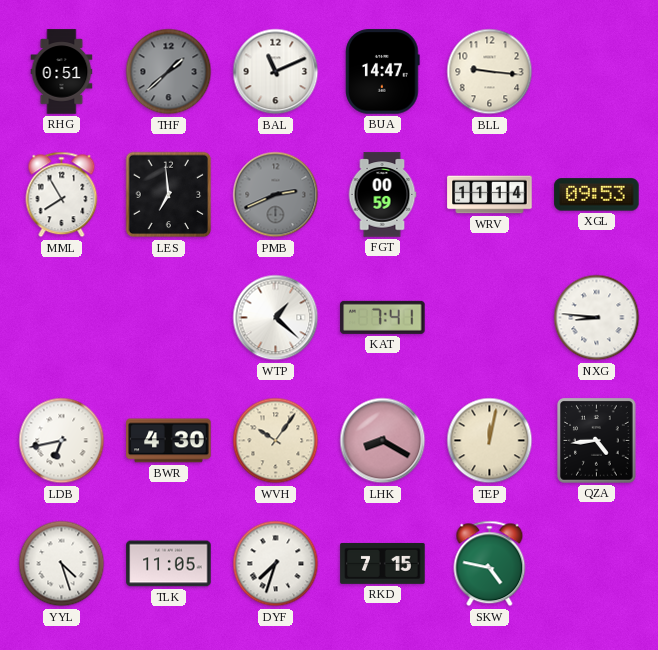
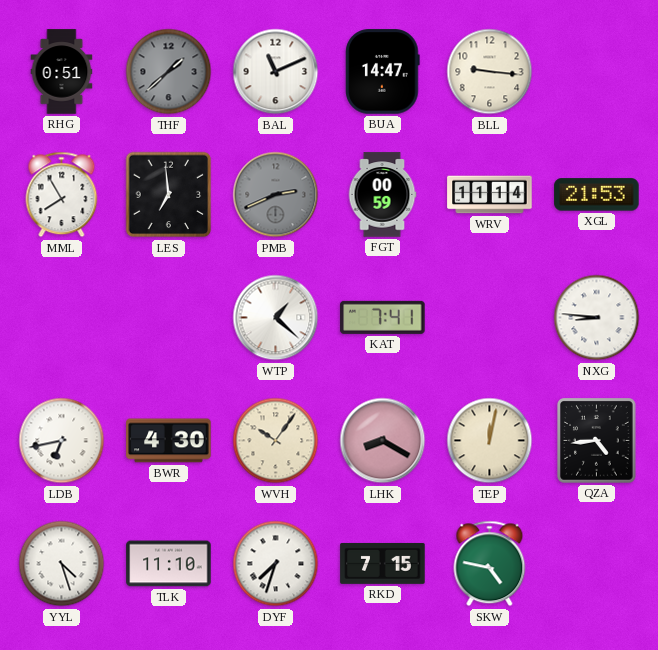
XGL: 09:53 -> 21:53 (597, 195)
TLK: 11:05 -> 11:10 (169, 564)
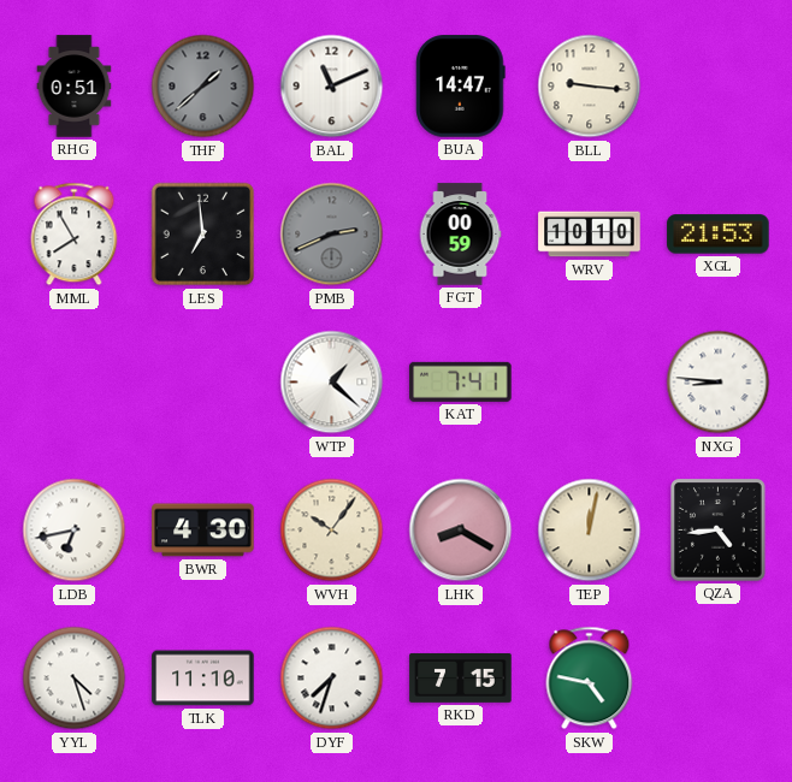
WRV: 11:14 -> 10:10 (590, 235)
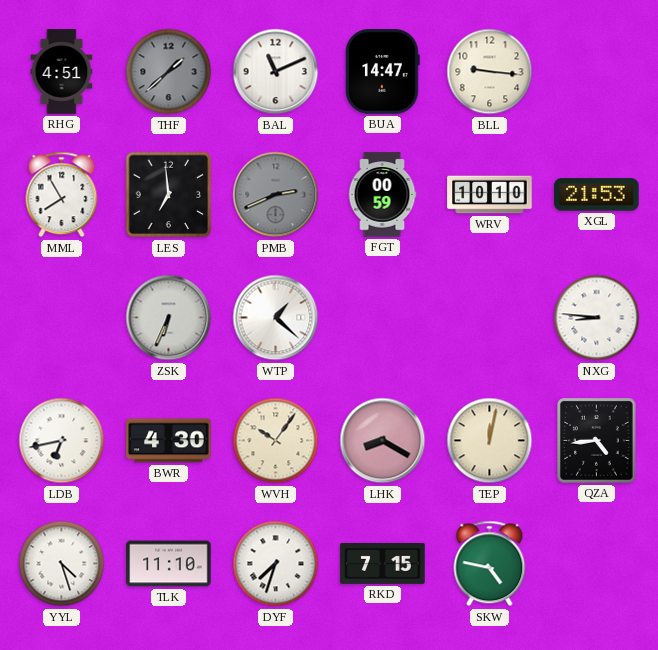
RHG: 0:51 -> 4:51 (62, 72)
ZSK: none -> 6:34 (169, 318)
KAT: 7:41 -> none (461, 381)
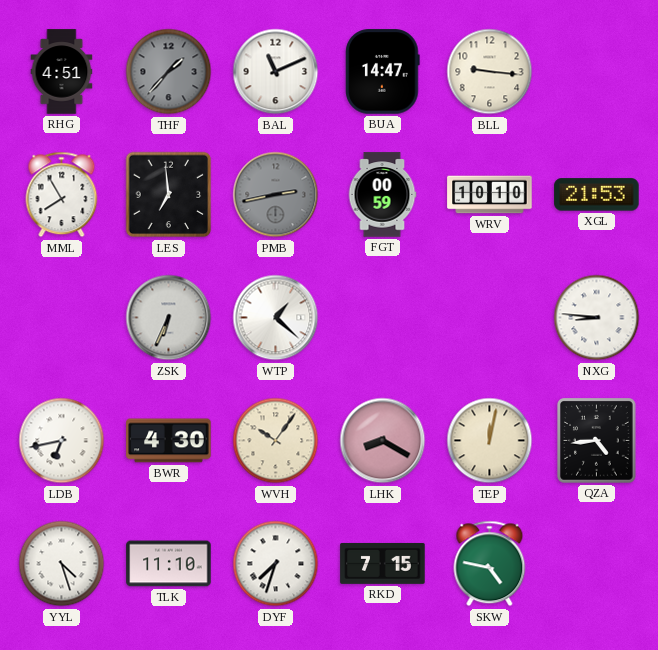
THF: 1:38 -> 1:37 (169, 72)
PMB: 2:41 -> 2:43 (276, 195)
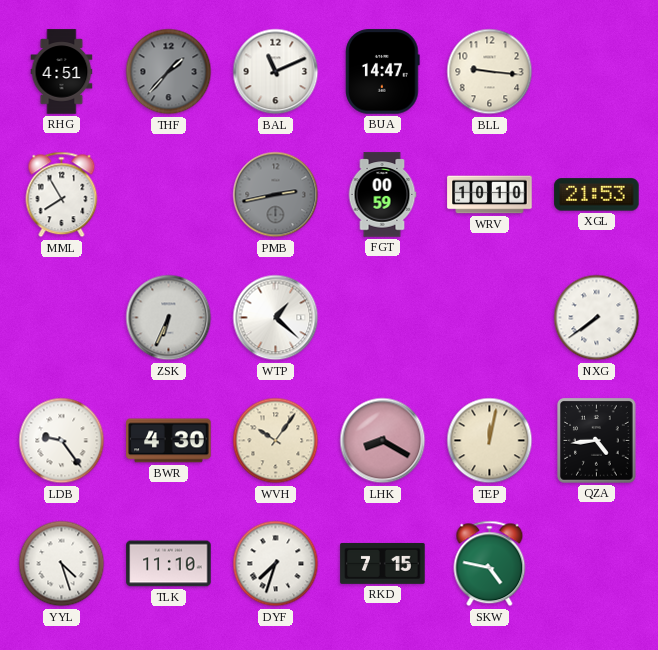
LES: 6:59 -> none (169, 195)
NXG: 8:46 -> 7:39 (597, 318)
LDB: 6:43 -> 9:24 (62, 441)
